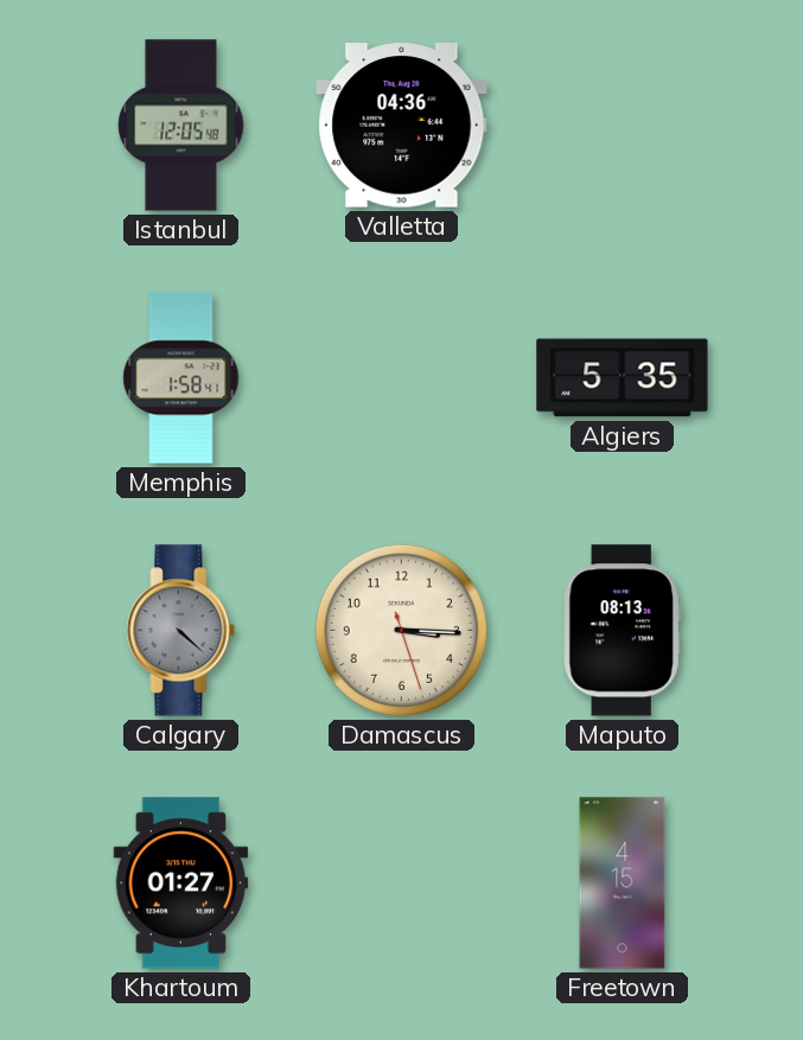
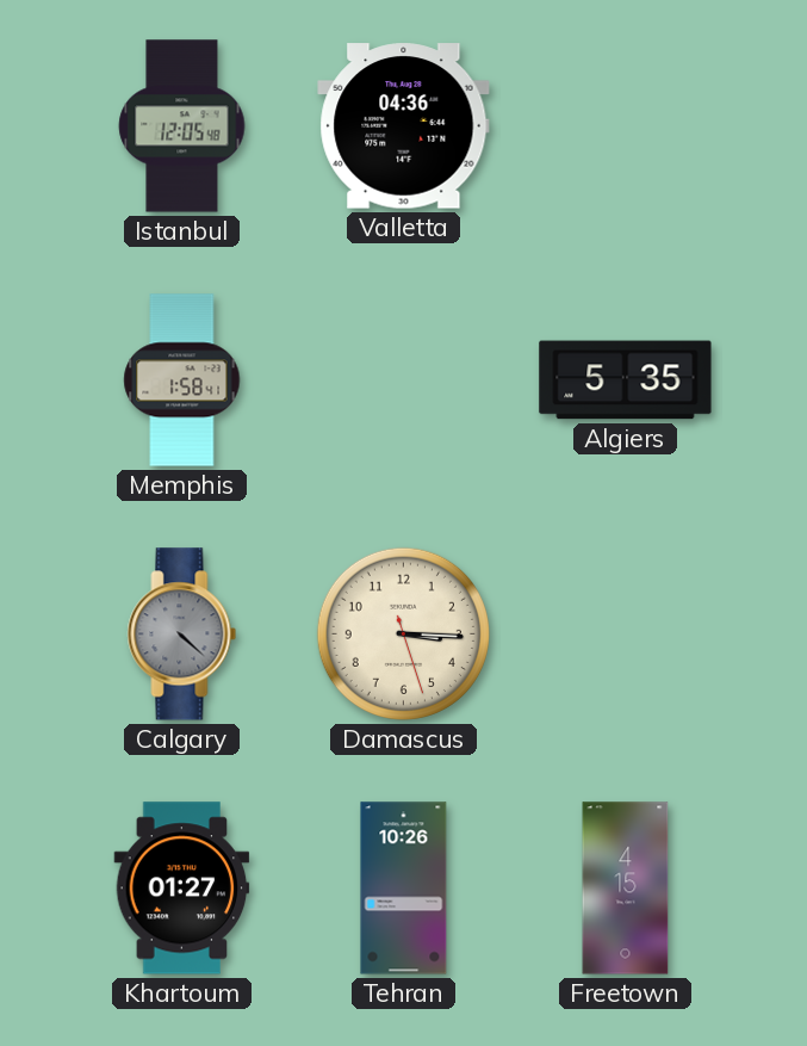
Maputo: 08:13 -> none (622, 631)
Tehran: none -> 10:26 (404, 889)
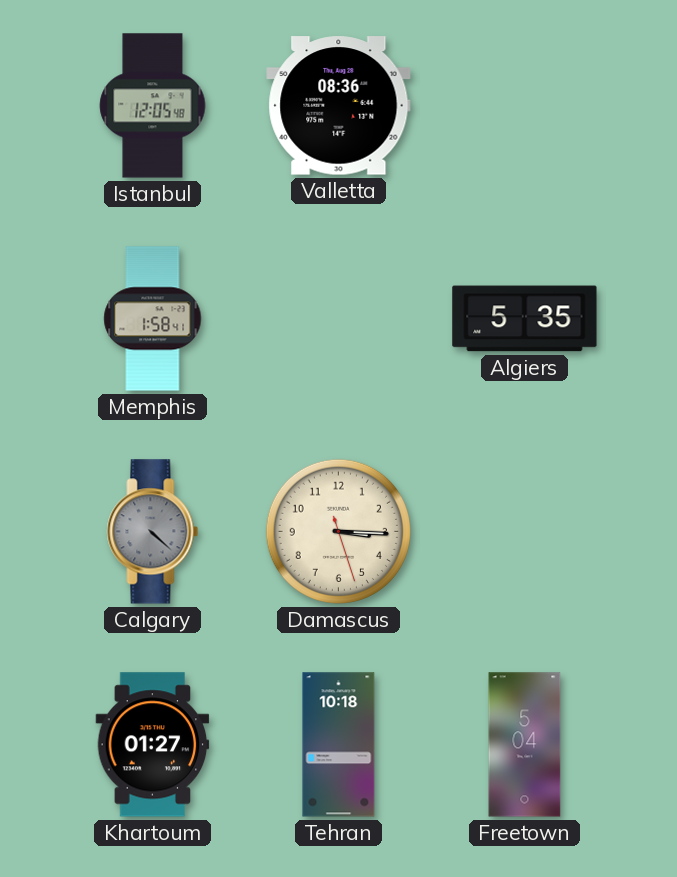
Valletta: 04:36 -> 08:36 (339, 106)
Tehran: 10:26 -> 10:18 (339, 745)
Freetown: 4:15 -> 5:04 (525, 745)
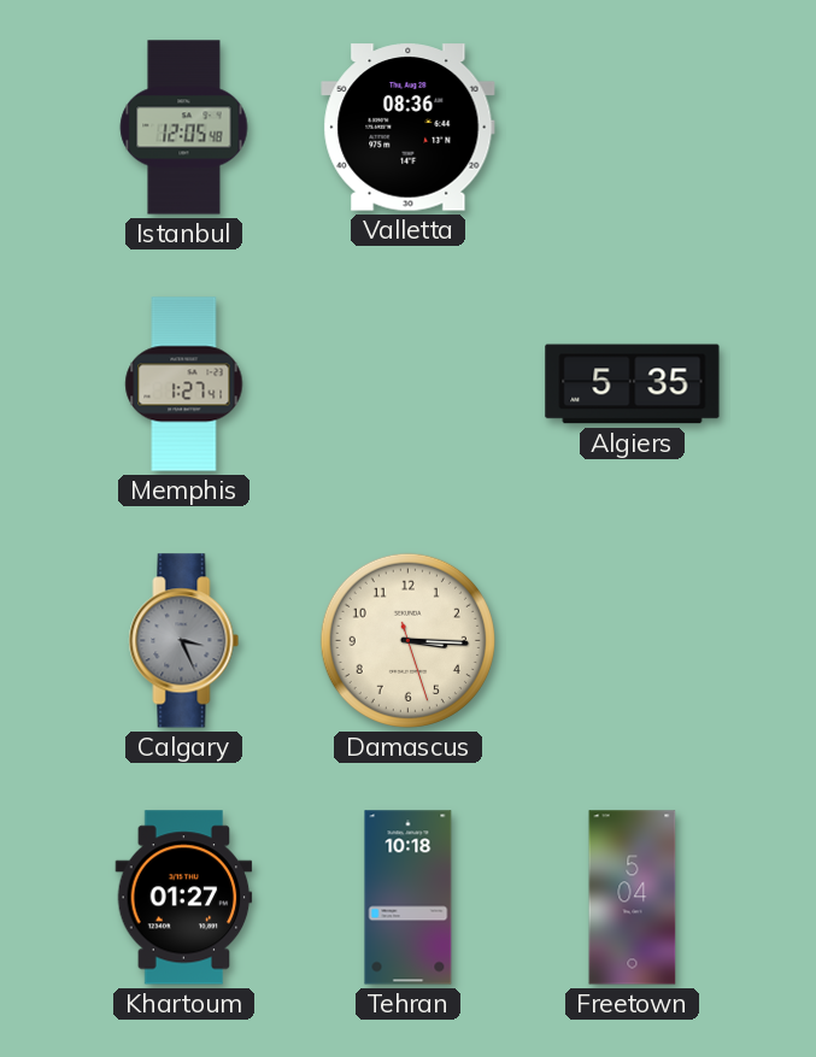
Memphis: 1:58 -> 1:27 (184, 384)
Calgary: 4:22 -> 3:26 (184, 641)
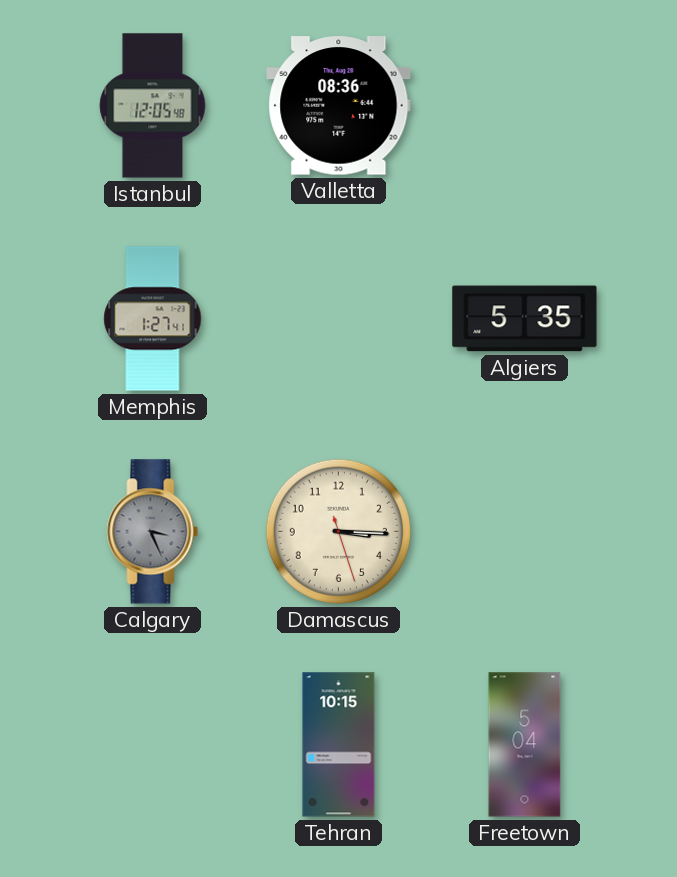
Khartoum: 01:27 -> none (184, 898)
Tehran: 10:18 -> 10:15 (339, 745)
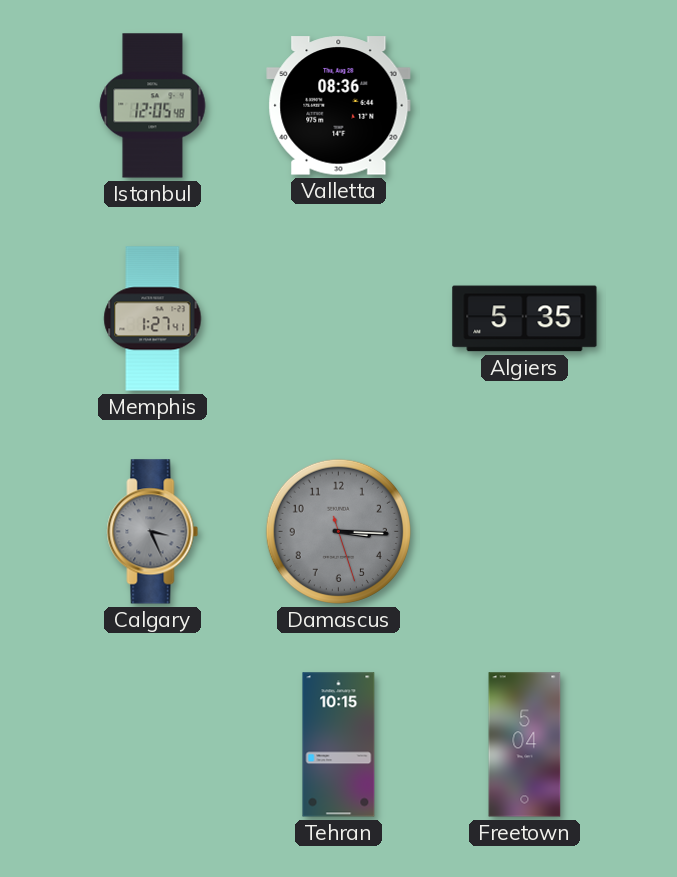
Damascus dial: cream -> grey (338, 531)
